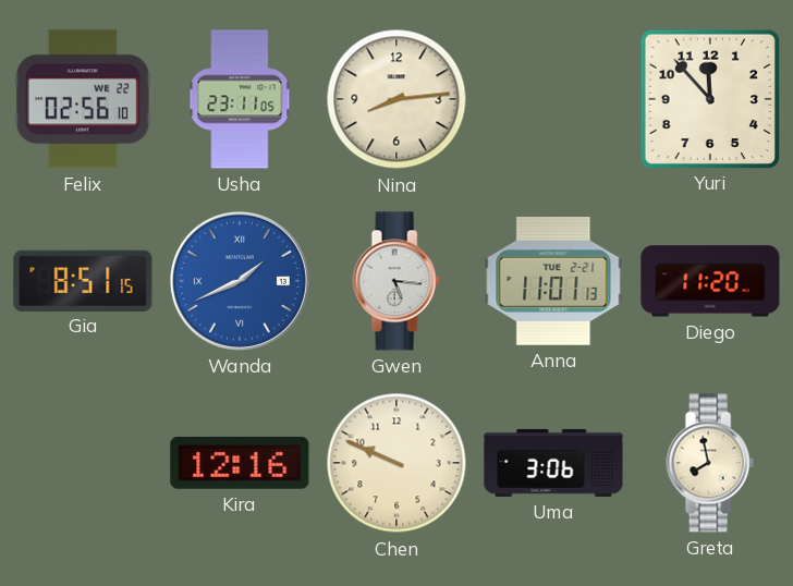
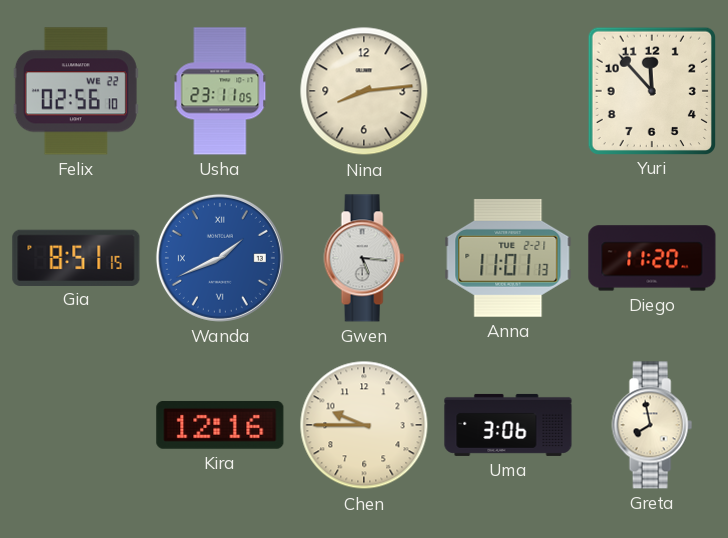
Chen: 9:49 -> 9:45 (364, 425)
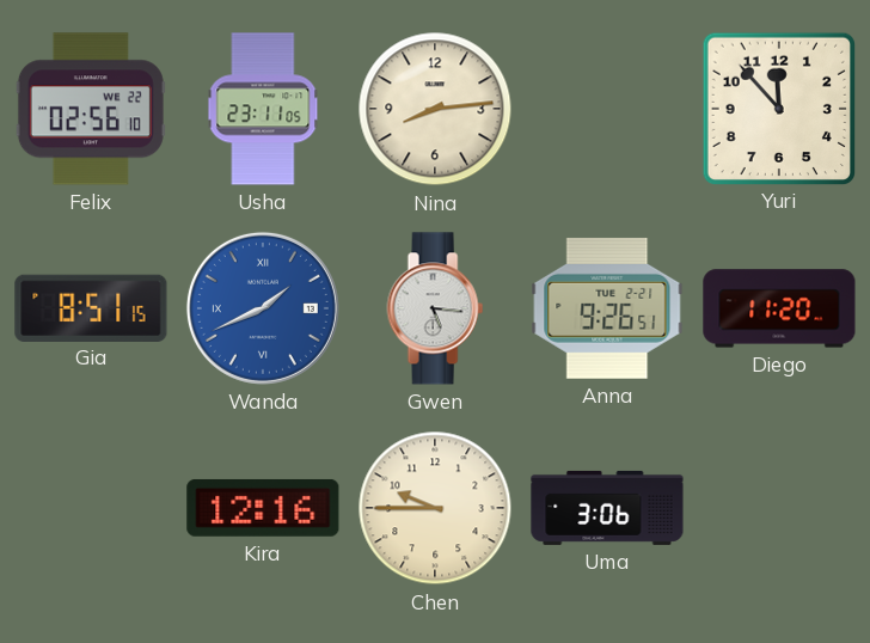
Anna: 11:01 -> 9:26 (607, 308)
Greta: 7:58 -> none (652, 425)
